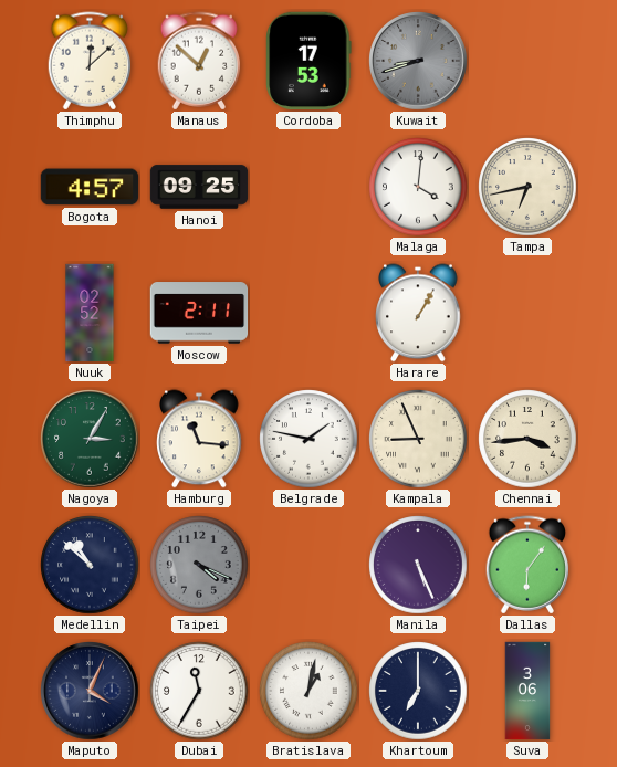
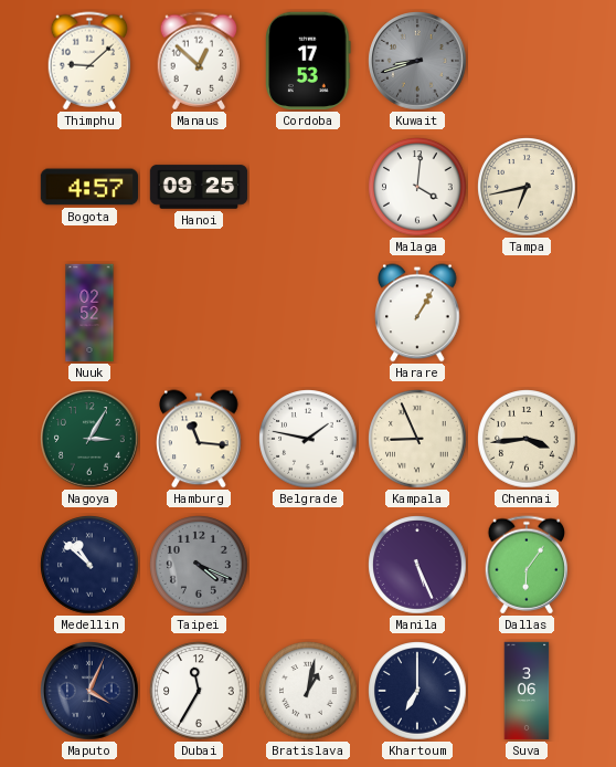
Thimphu: 12:08 -> 9:08 (89, 61)
Moscow: 2:11 -> none (199, 313)
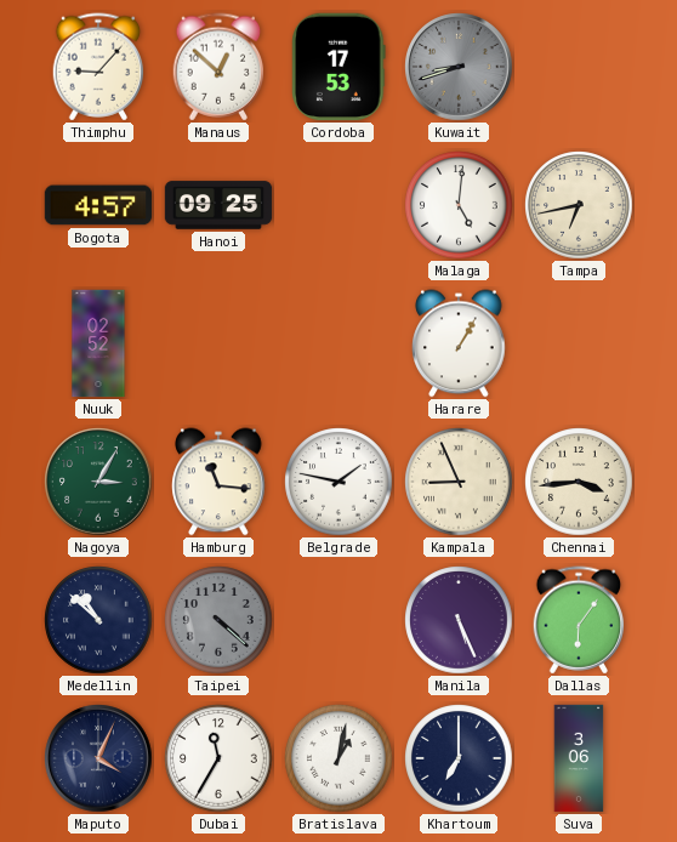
Thimphu: 9:08 -> 9:07 (98, 67)
Malaga: 4:01 -> 5:01 (459, 205)
Taipei: 4:19 -> 4:22 (218, 620)
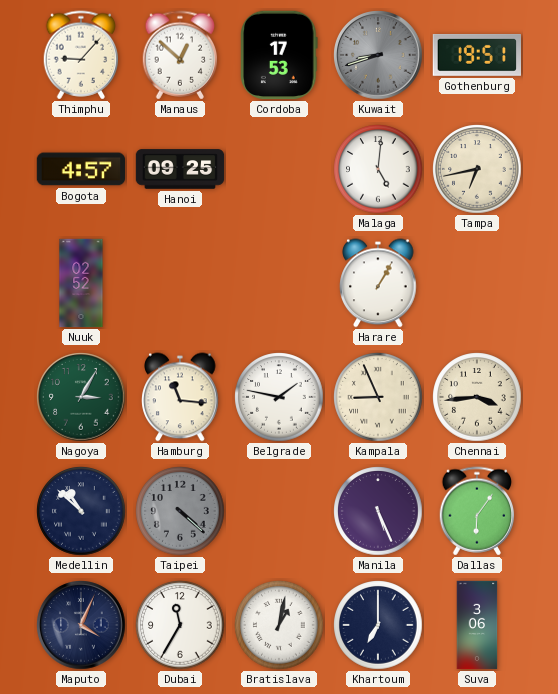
Gothenburg: none -> 19:51 (476, 55)
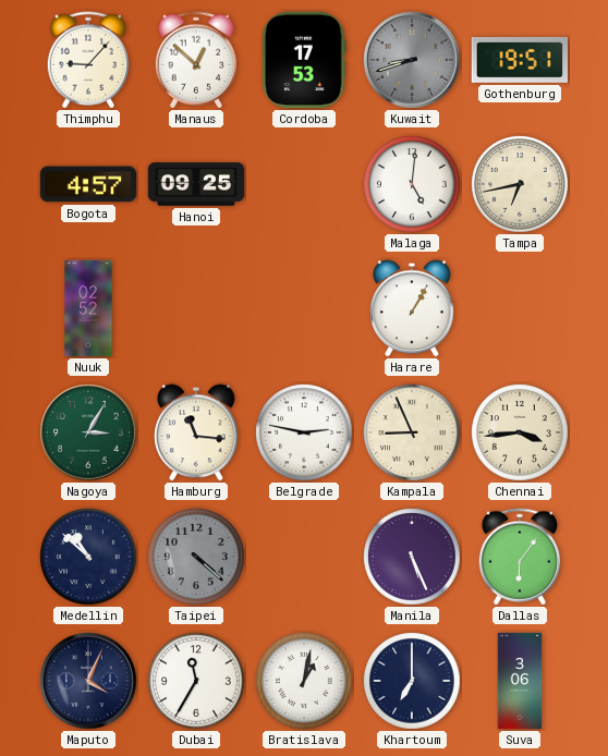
Belgrade: 1:47 -> 2:47 (304, 432)
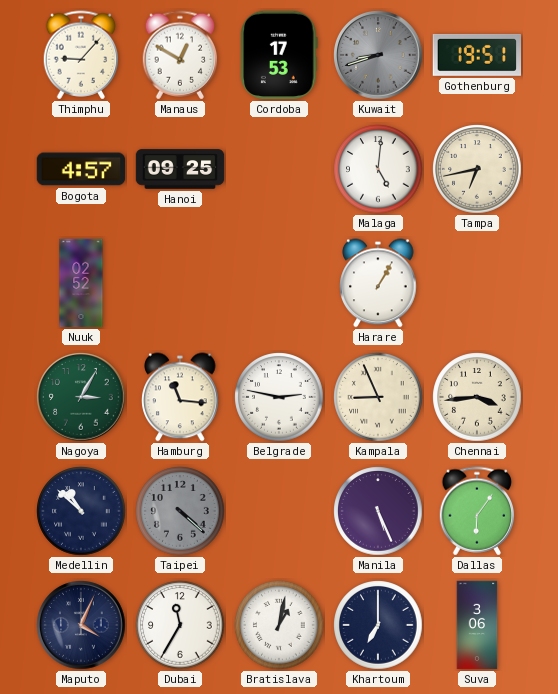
Manaus: 12:52 -> 12:50 (180, 55)
